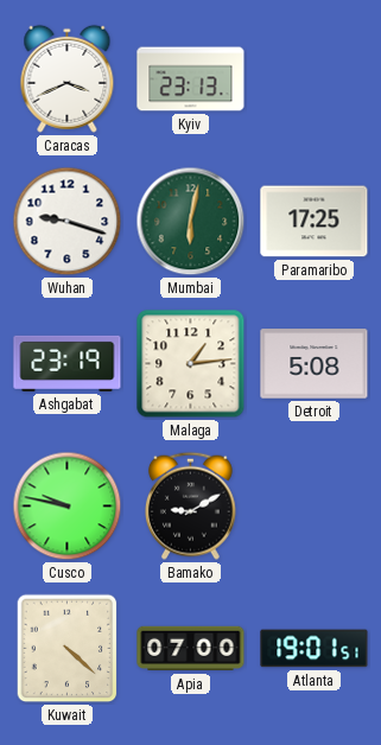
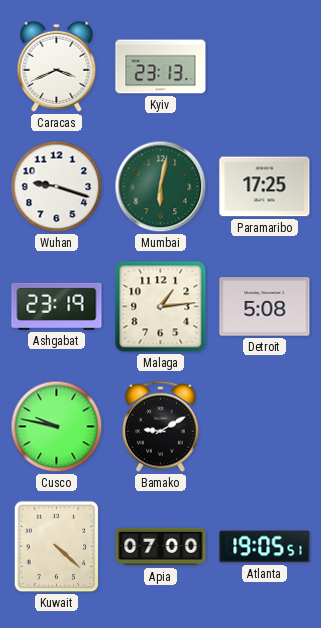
Atlanta: 19:01 -> 19:05 (265, 547)
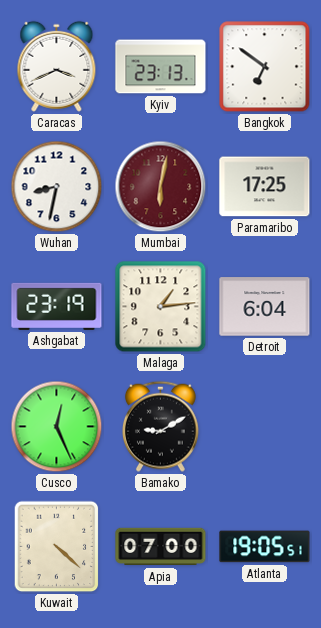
Bangkok: none -> 6:51 (265, 67)
Wuhan: 9:18 -> 8:32 (57, 187)
Mumbai dial: green -> burgundy (161, 187)
Detroit: 5:08 -> 6:04 (265, 307)
Cusco: 9:47 -> 12:26 (57, 427)
